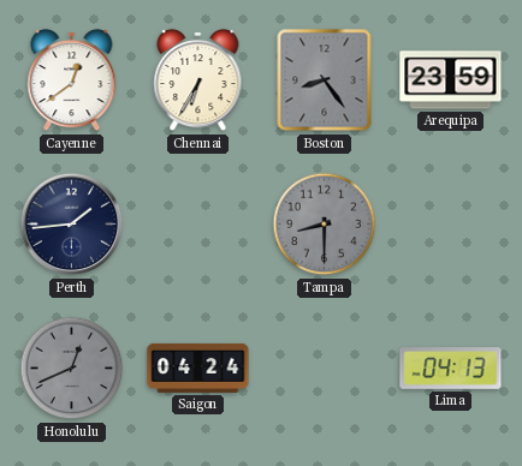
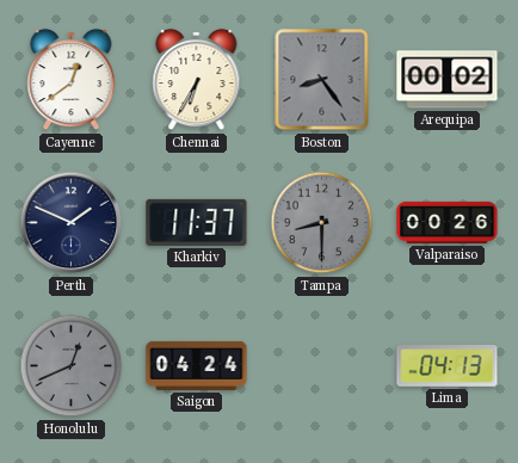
Arequipa: 23:59 -> 00:02 (448, 80)
Perth: 1:44 -> 1:49 (72, 223)
Kharkiv: none -> 11:37 (197, 222)
Valparaiso: none -> 00:26 (448, 222)
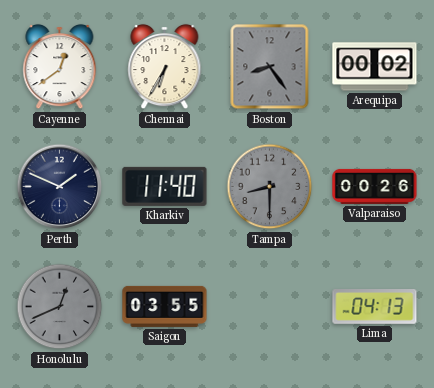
Kharkiv: 11:37 -> 11:40 (165, 186)
Saigon: 04:24 -> 03:55 (165, 306)
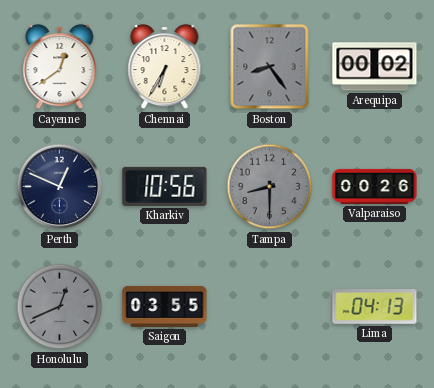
Perth: 1:49 -> 12:49 (60, 187)
Kharkiv: 11:40 -> 10:56 (165, 186)
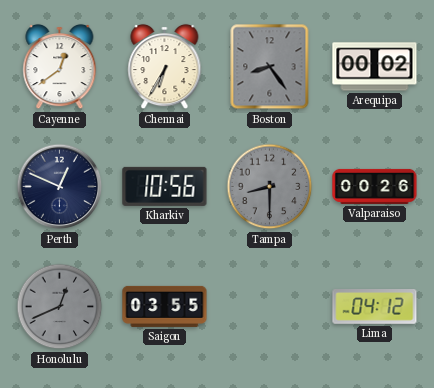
Lima: 04:13 -> 04:12 (375, 307)
